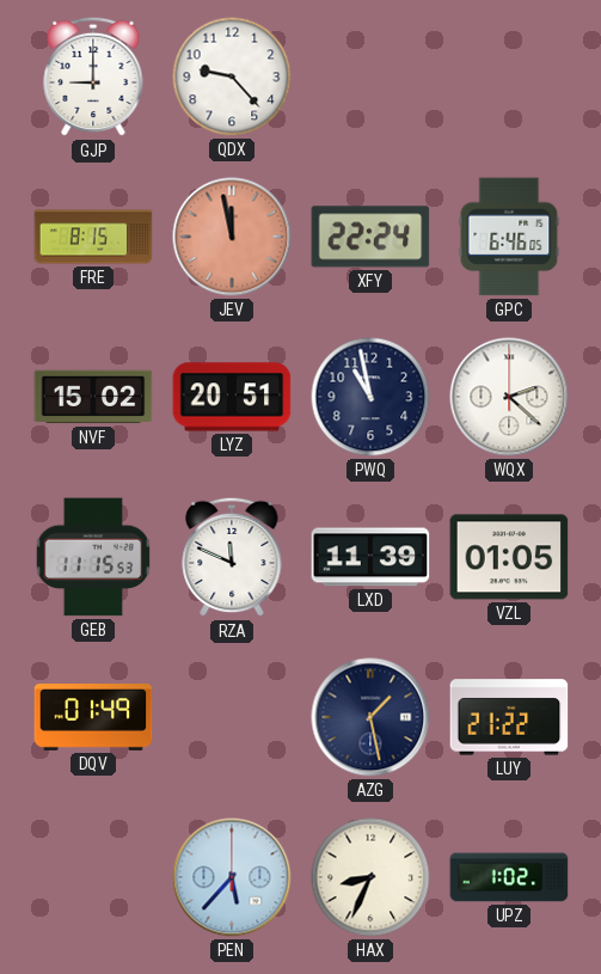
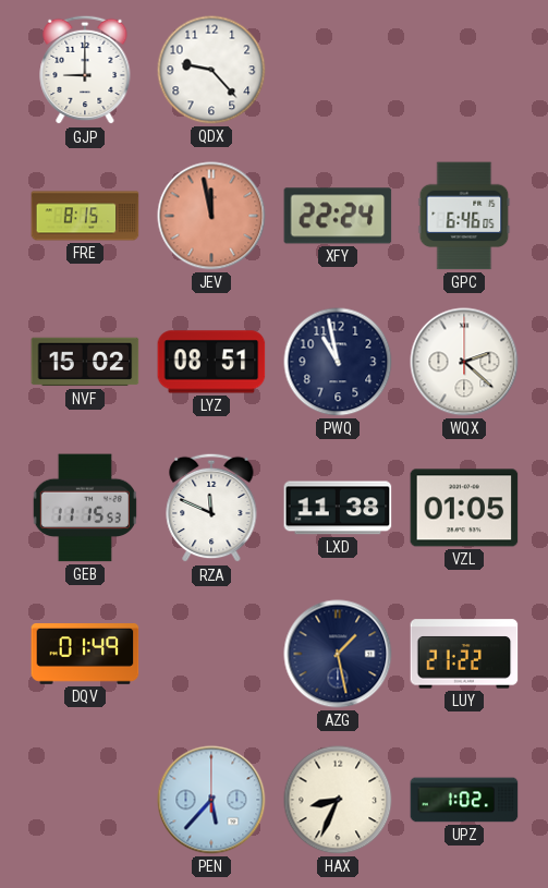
LYZ: 20:51 -> 08:51 (211, 362)
LXD: 11:39 -> 11:38 (338, 508)
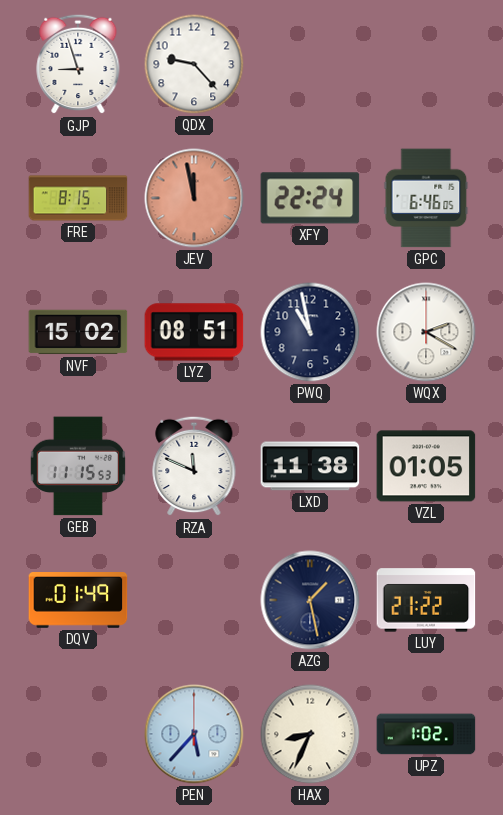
GJP: 9:00 -> 8:57 (78, 64)
WQX: 2:22 -> 2:20 (426, 332)
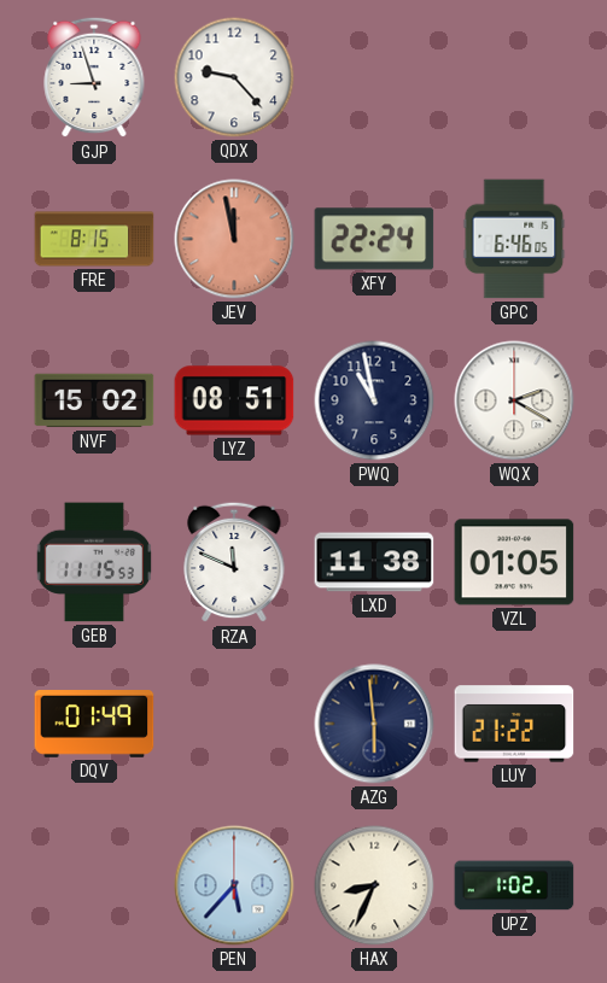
AZG: 1:28 -> 5:59 (374, 724)
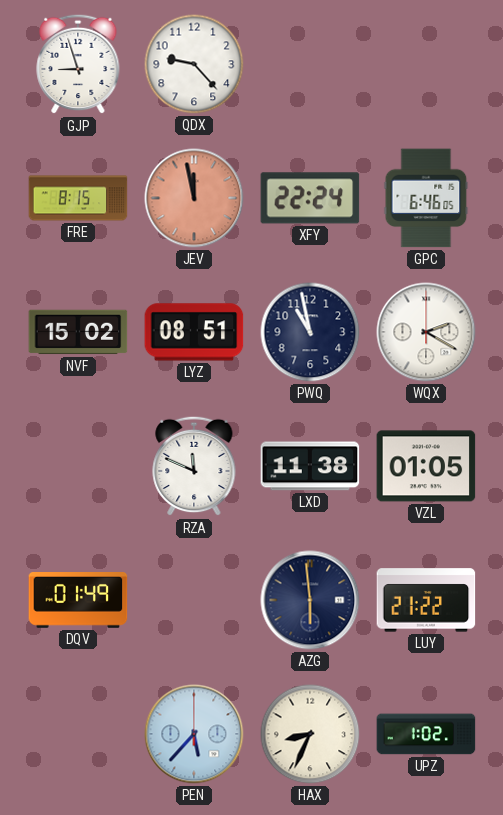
GEB: 11:15 -> none (93, 562)
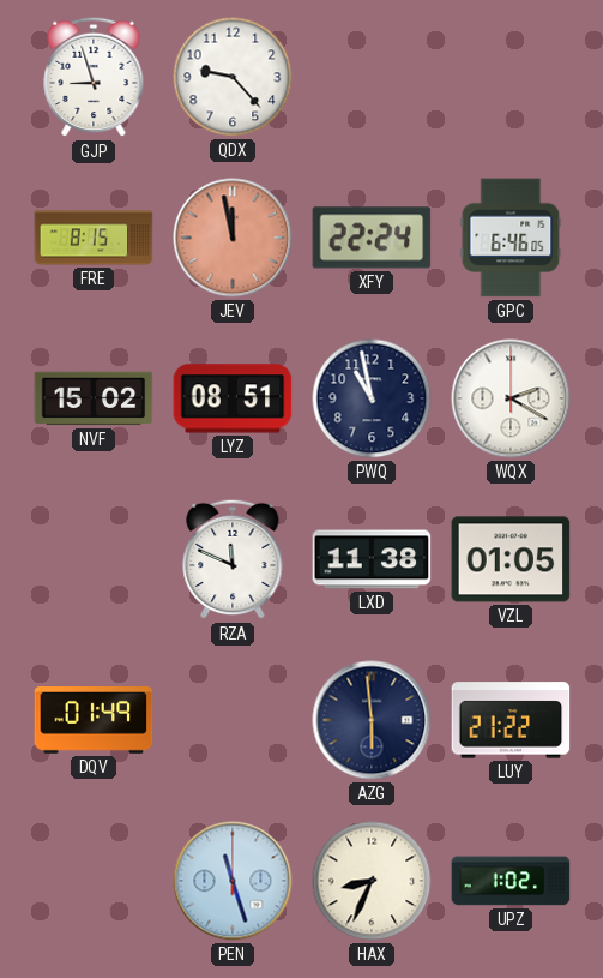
PEN: 5:37 -> 11:27 (233, 881)
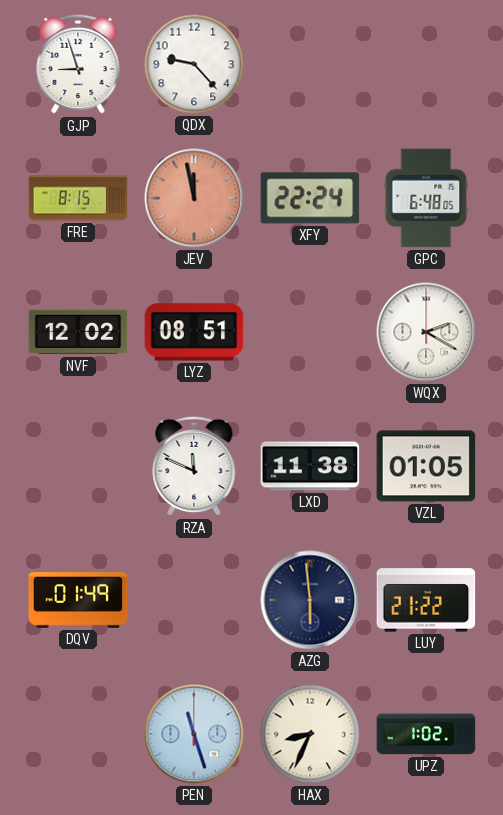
GPC: 6:46 -> 6:48 (426, 198)
NVF: 15:02 -> 12:02 (78, 332)
PWQ: 10:58 -> none (372, 398)
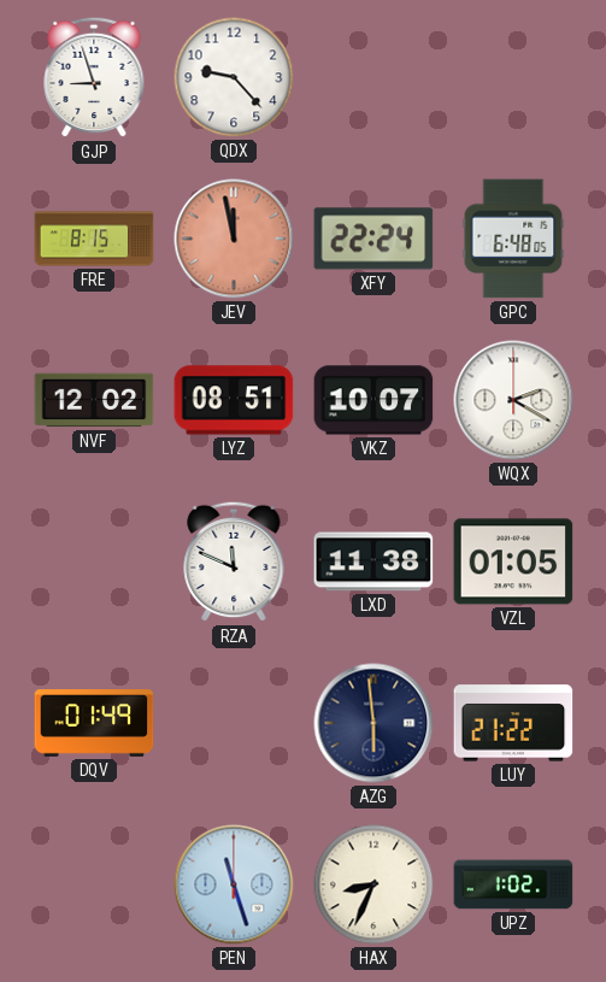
VKZ: none -> 10:07 (373, 400)
